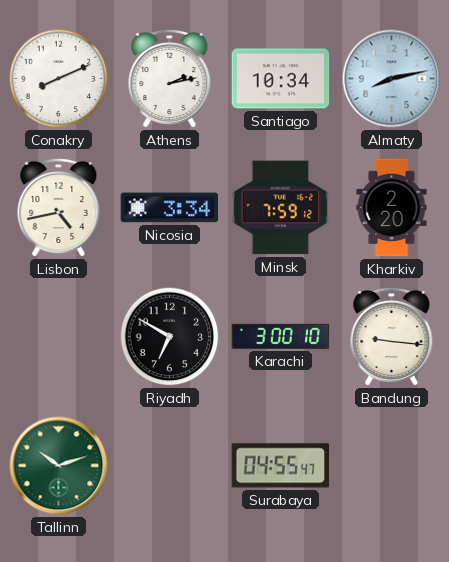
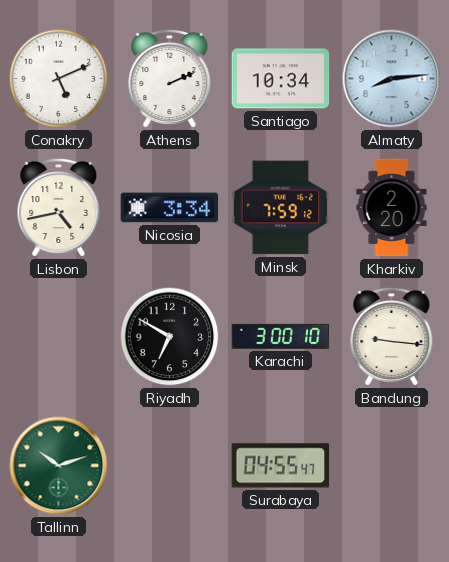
Conakry: 8:11 -> 5:11 (59, 79)
Athens: 2:13 -> 2:11 (170, 78)
Almaty: 8:13 -> 8:14 (392, 79)
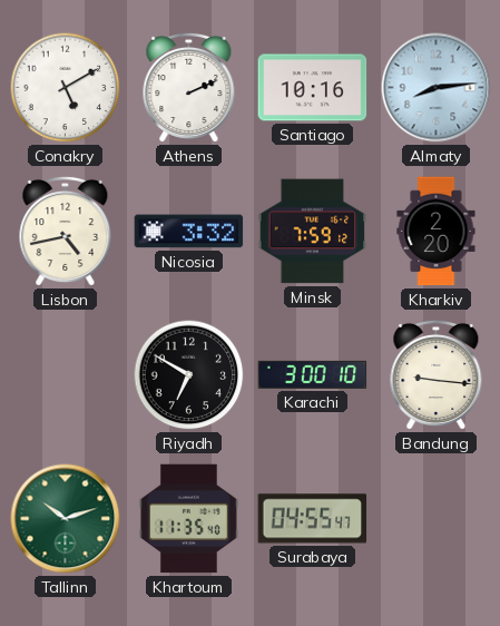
Conakry: 5:11 -> 5:10 (66, 88)
Santiago: 10:34 -> 10:16 (313, 88)
Nicosia: 3:34 -> 3:32 (189, 232)
Khartoum: none -> 11:35 (188, 519)
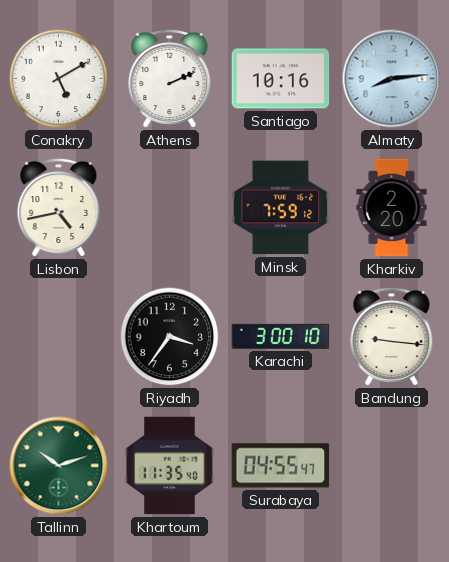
Nicosia: 3:32 -> none (189, 232)
Riyadh: 6:50 -> 3:36 (170, 337)
